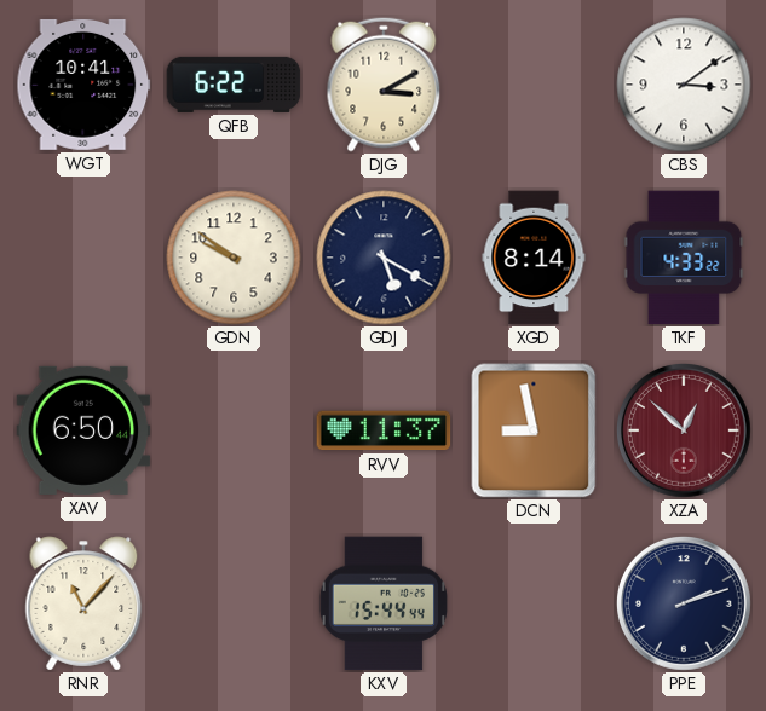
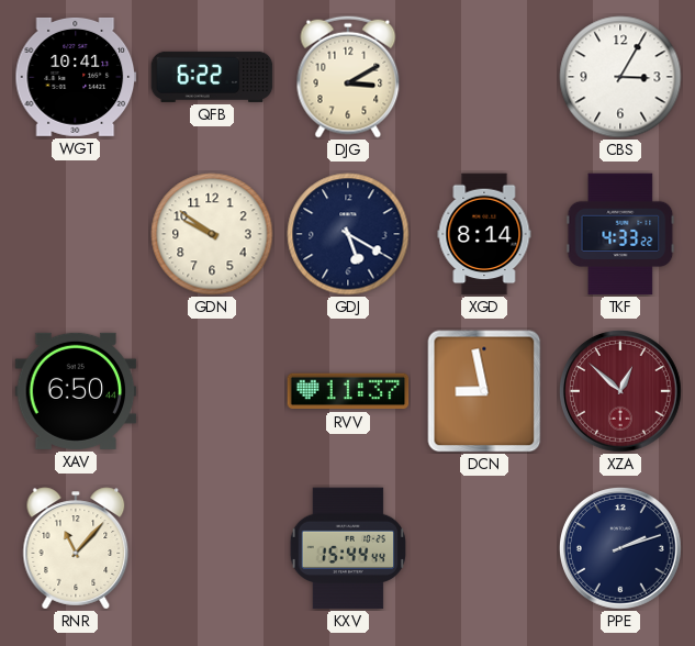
CBS: 3:09 -> 3:05 (620, 77)
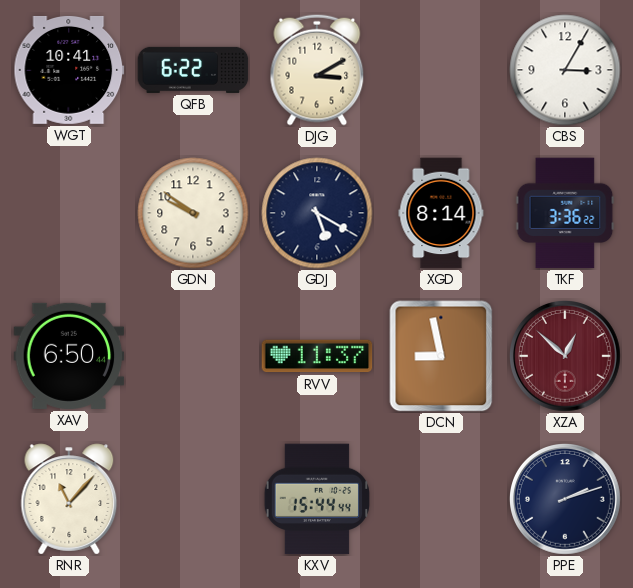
TKF: 4:33 -> 3:36 (565, 213)
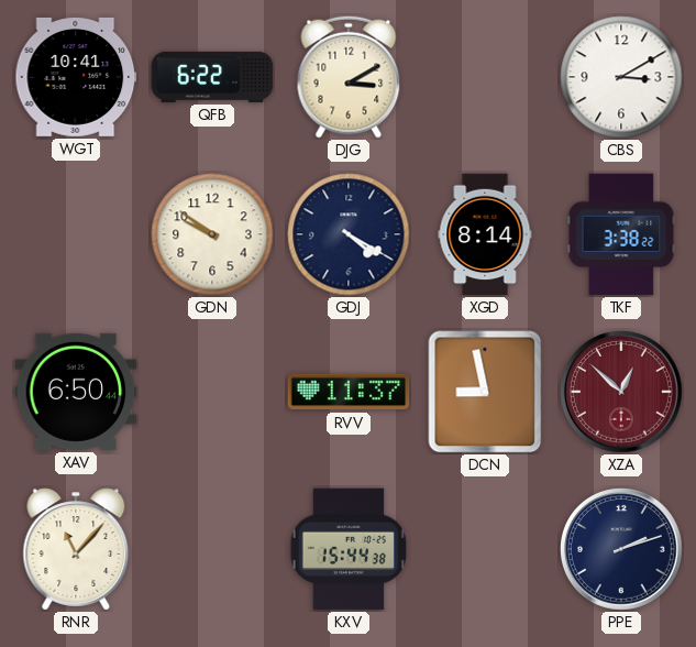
CBS: 3:05 -> 3:10 (621, 77)
GDJ: 5:20 -> 4:20 (349, 234)
TKF: 3:36 -> 3:38 (621, 234)
KXV: 15:44:44 -> 15:44:38 (347, 549)
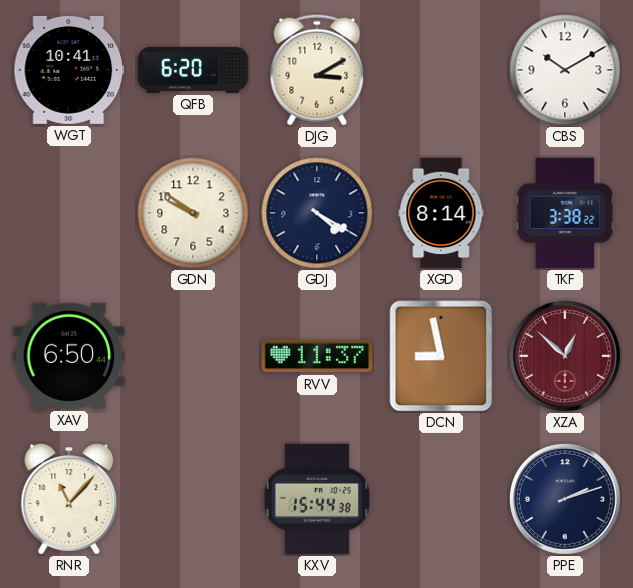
QFB: 6:22 -> 6:20 (193, 70)
CBS: 3:10 -> 10:10 (565, 70)
